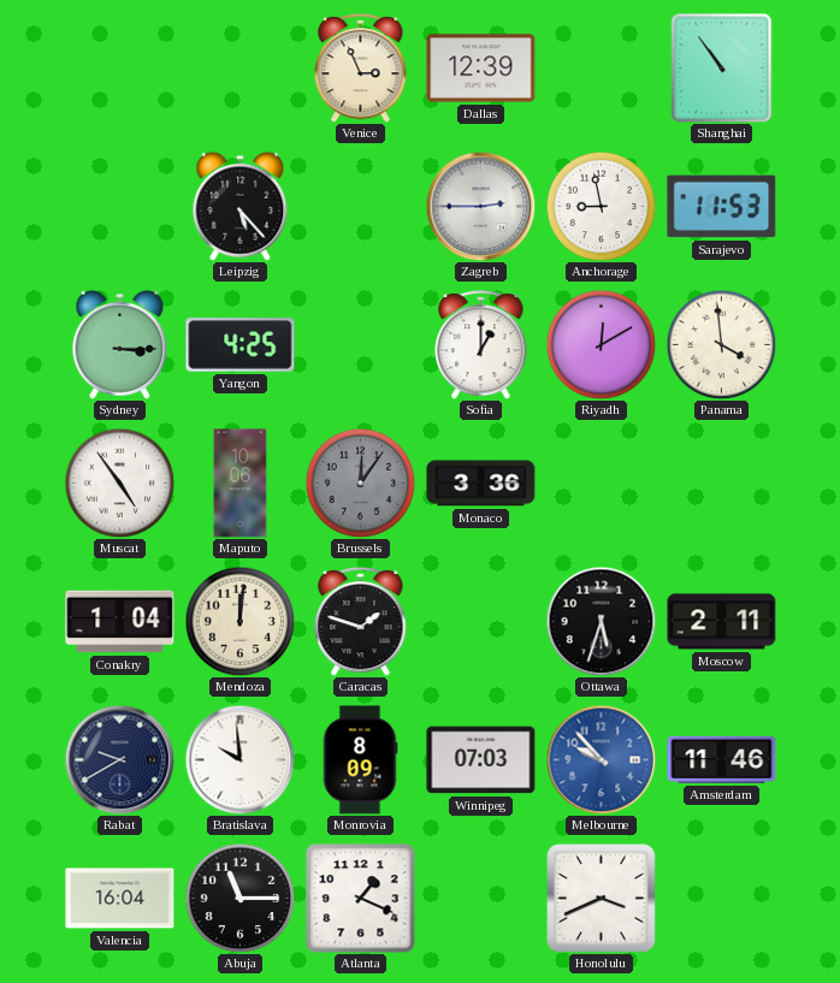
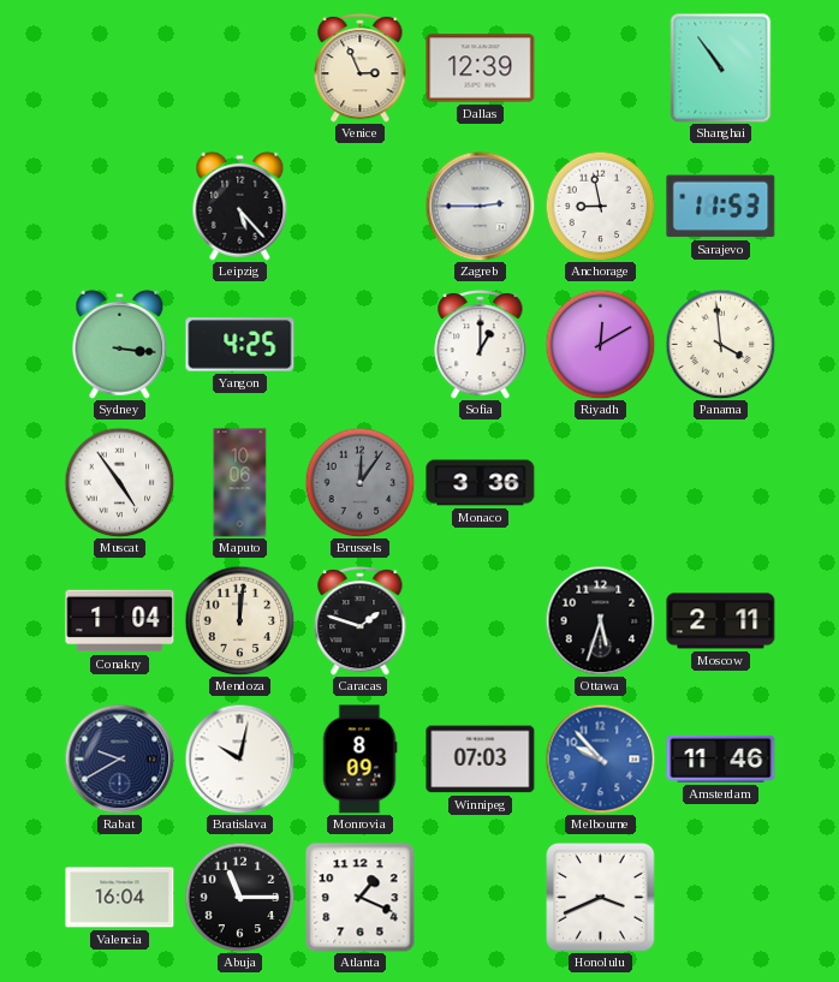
Sydney: 3:15 -> 3:16 (120, 344)
Bratislava: 9:59 -> 10:02 (239, 758)
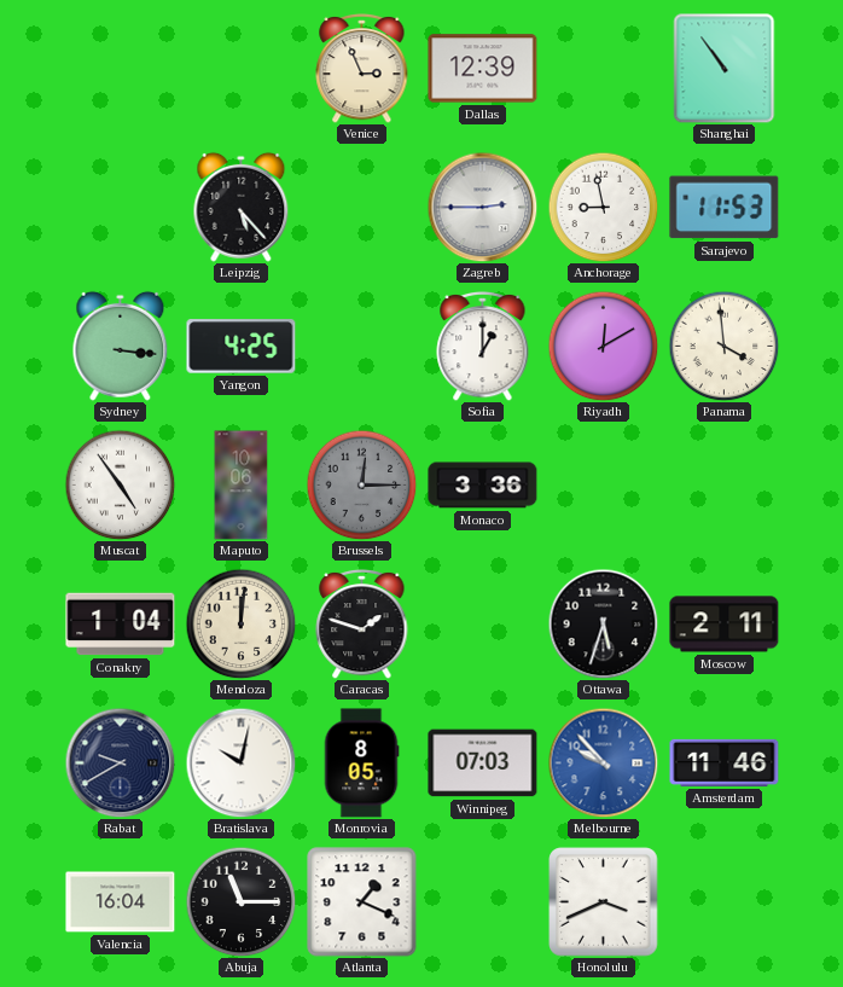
Brussels: 12:06 -> 12:15 (361, 484)
Monrovia: 8:09 -> 8:05 (361, 764)
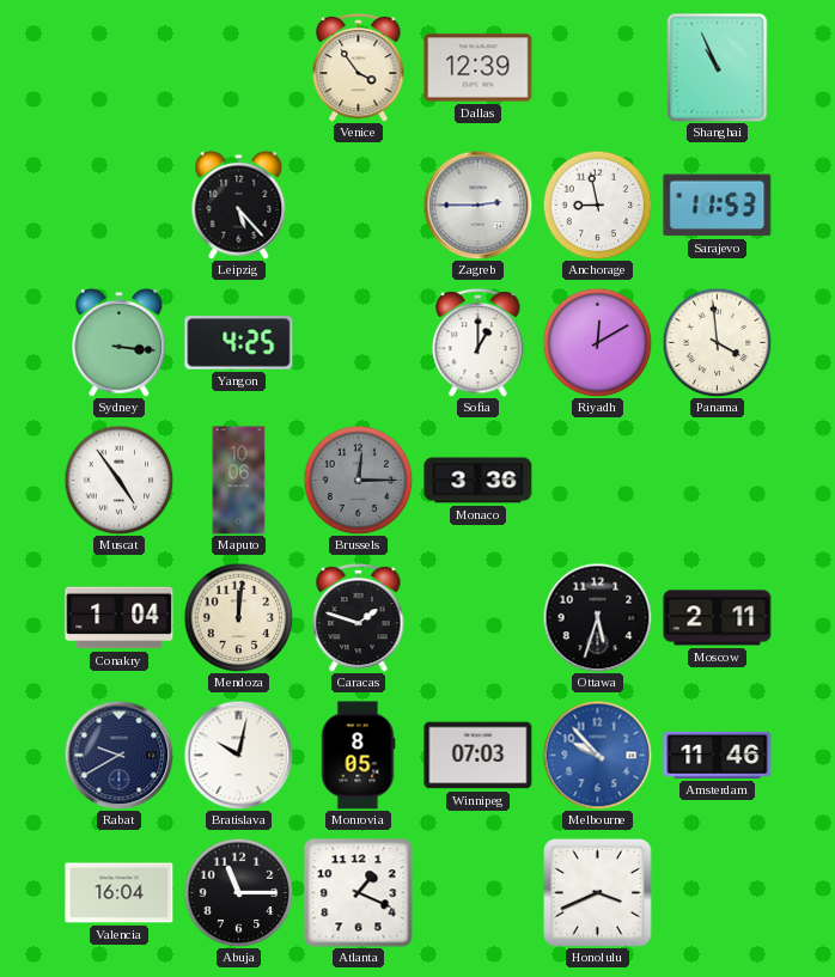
Venice: 2:56 -> 3:54 (359, 67)
Shanghai: 10:54 -> 10:56 (718, 68)
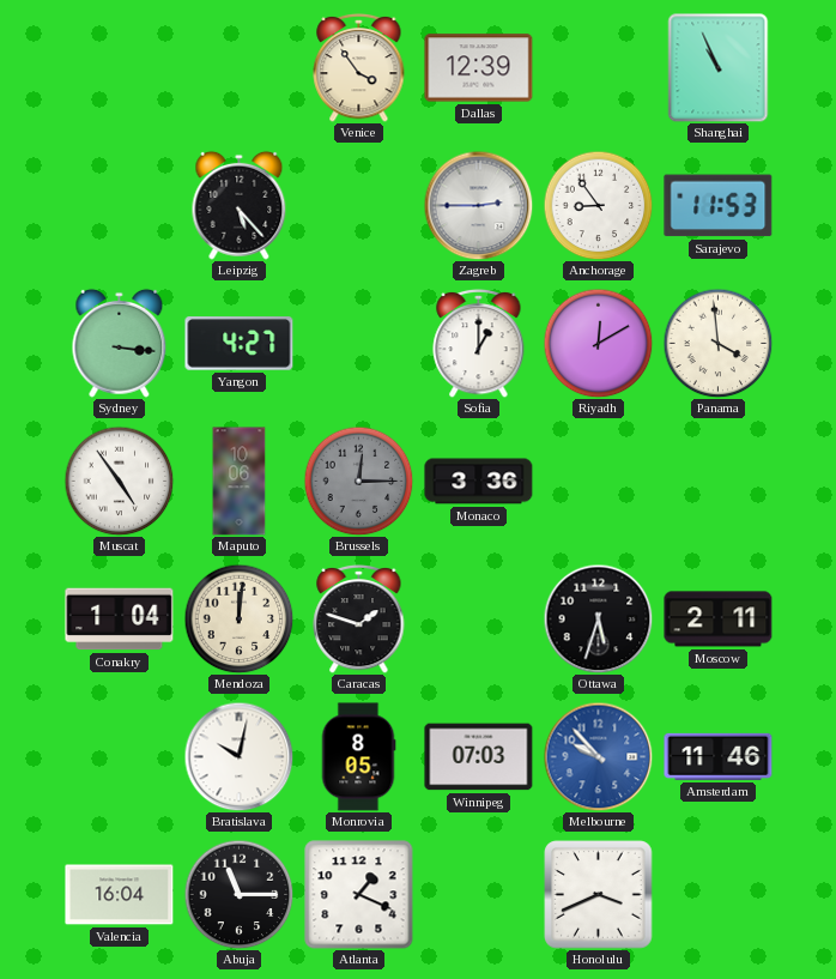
Anchorage: 8:58 -> 8:54 (598, 205)
Yangon: 4:25 -> 4:27 (240, 344)
Rabat: 9:40 -> none (118, 755)
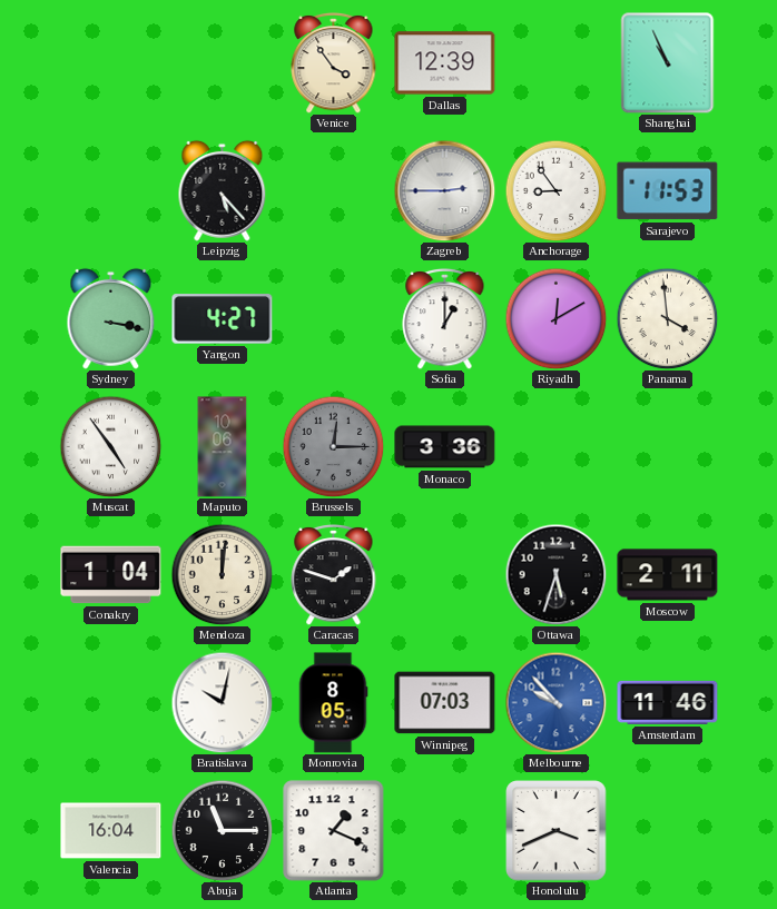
Sydney: 3:16 -> 3:17 (111, 318)
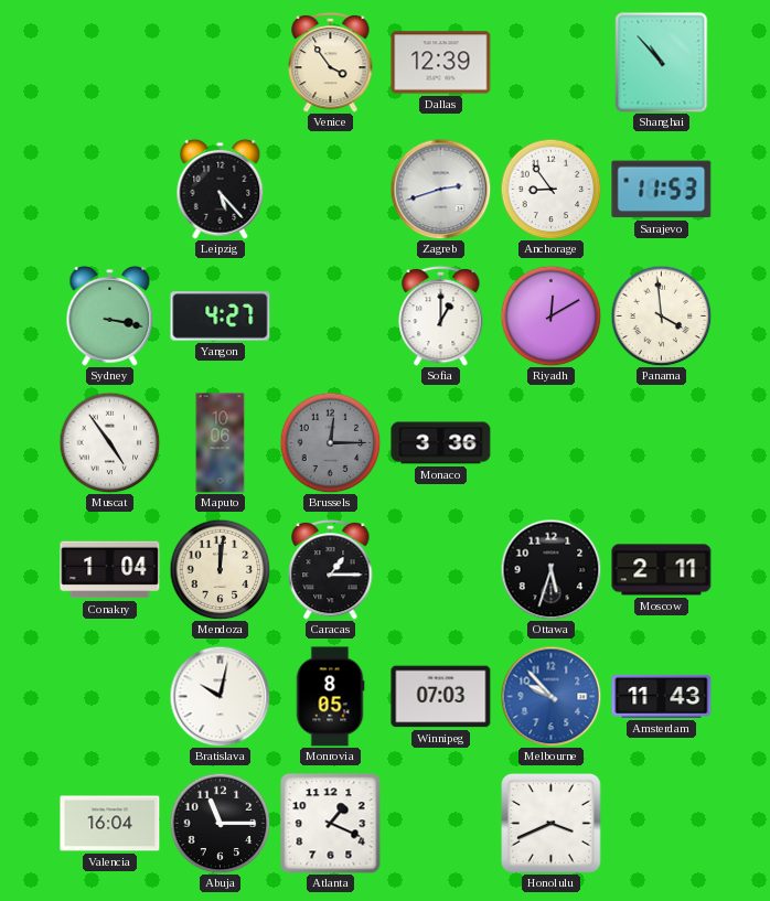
Shanghai: 10:56 -> 10:53 (662, 63)
Zagreb: 2:45 -> 2:42 (440, 189)
Caracas: 1:48 -> 1:15 (331, 569)
Amsterdam: 11:46 -> 11:43 (662, 696)
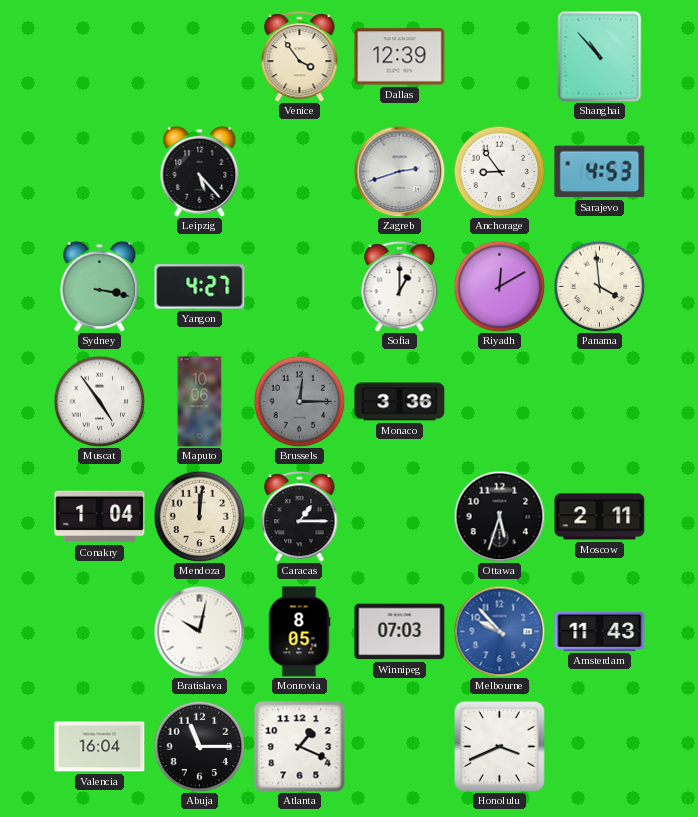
Sarajevo: 11:53 -> 4:53 (600, 172)
